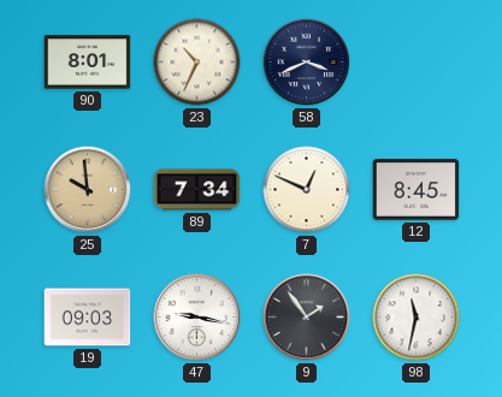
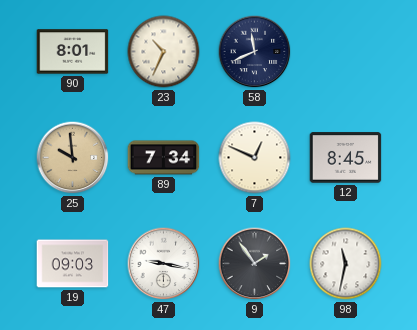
58: 3:41 -> 11:41 (255, 52)
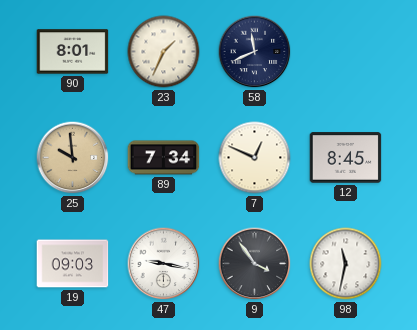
23: 10:34 -> 1:34 (164, 52)
9: 1:54 -> 3:54 (255, 264)
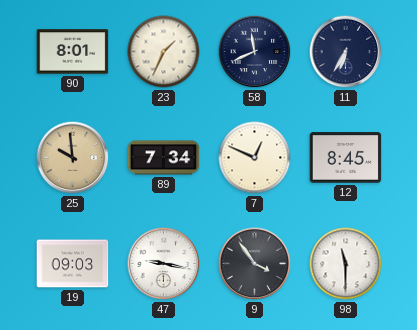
11: none -> 6:35 (346, 52)
98: 11:32 -> 11:30 (346, 264)
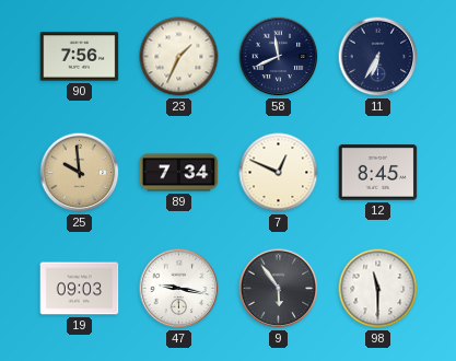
90: 8:01 -> 7:56 (80, 57)
9: 3:54 -> 5:54 (279, 289)
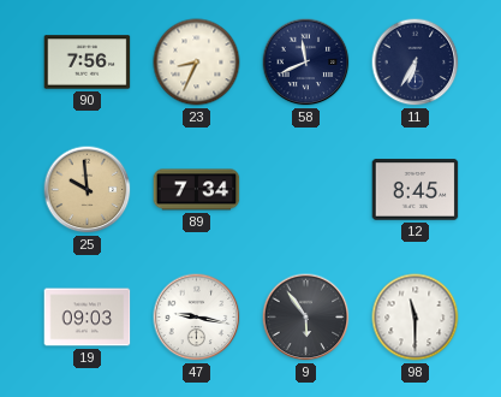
23: 1:34 -> 8:34 (197, 63)
7: 12:49 -> none (279, 173)
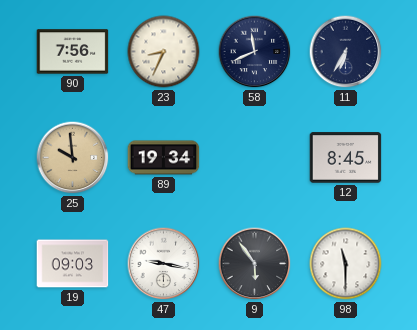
89: 7:34 -> 19:34 (164, 158)
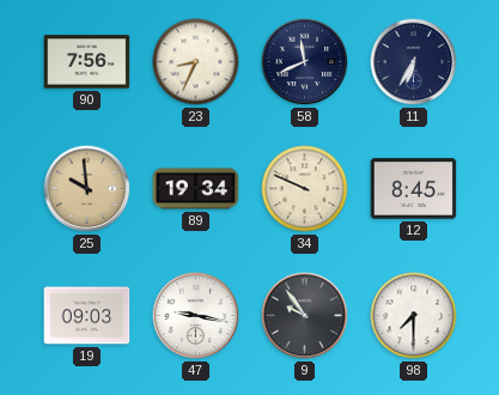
34: none -> 9:49 (305, 189)
9: 5:54 -> 9:54 (305, 316)
98: 11:30 -> 7:30 (414, 316)
